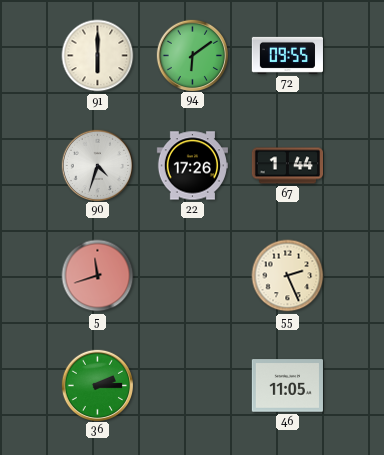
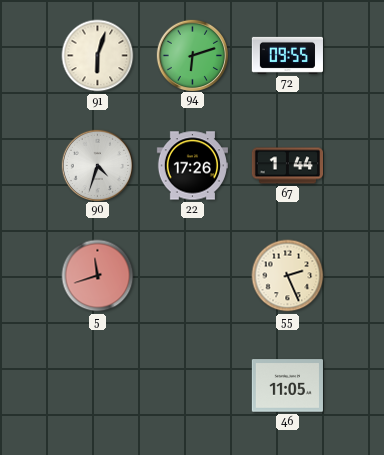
91: 6:00 -> 6:03 (98, 56)
94: 6:09 -> 6:12 (192, 55)
36: 2:15 -> none (97, 385)
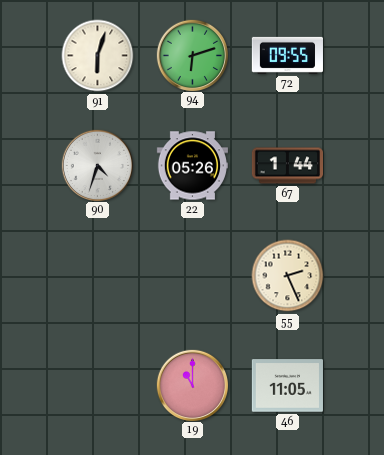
22: 17:26 -> 05:26 (192, 166)
5: 11:42 -> none (98, 276)
19: none -> 11:00 (192, 385)
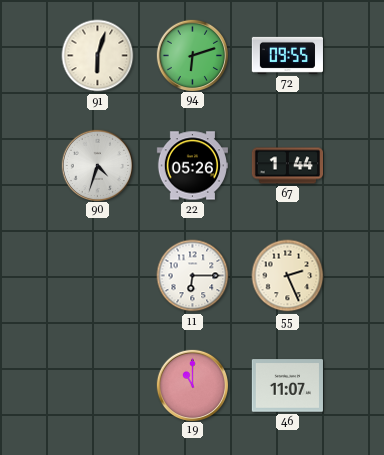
11: none -> 6:15 (193, 276)
46: 11:05 -> 11:07 (287, 386)
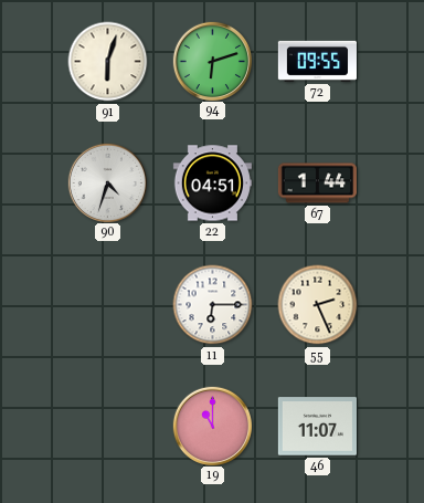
22: 05:26 -> 04:51 (212, 184)
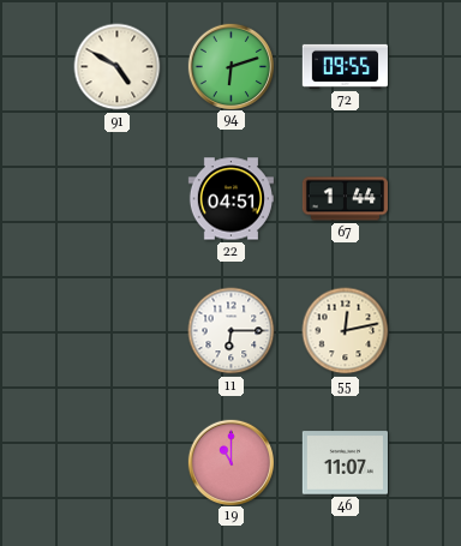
91: 6:03 -> 4:50 (118, 67)
90: 4:33 -> none (107, 182)
55: 2:26 -> 12:13 (346, 331)
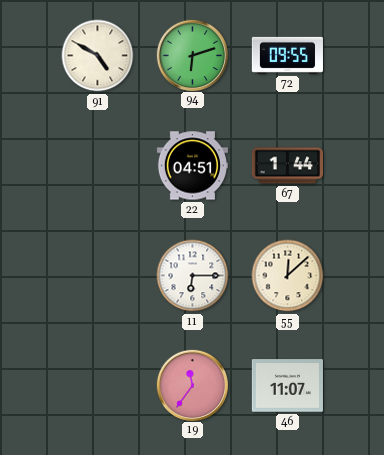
55: 12:13 -> 12:08 (288, 276)
19: 11:00 -> 11:36 (192, 385)
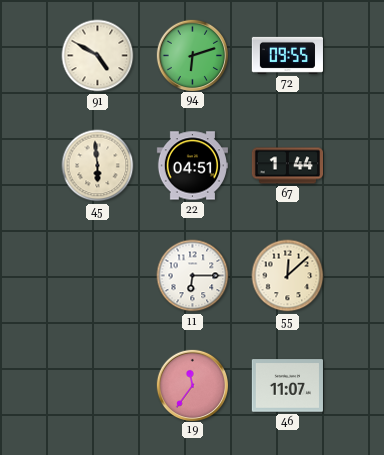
45: none -> 5:59 (98, 166)
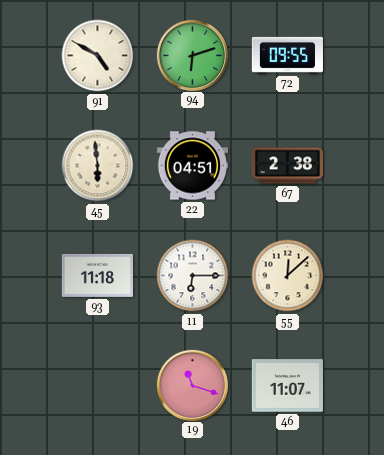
67: 1:44 -> 2:38 (287, 166)
93: none -> 11:18 (97, 275)
19: 11:36 -> 11:18 (192, 385)
